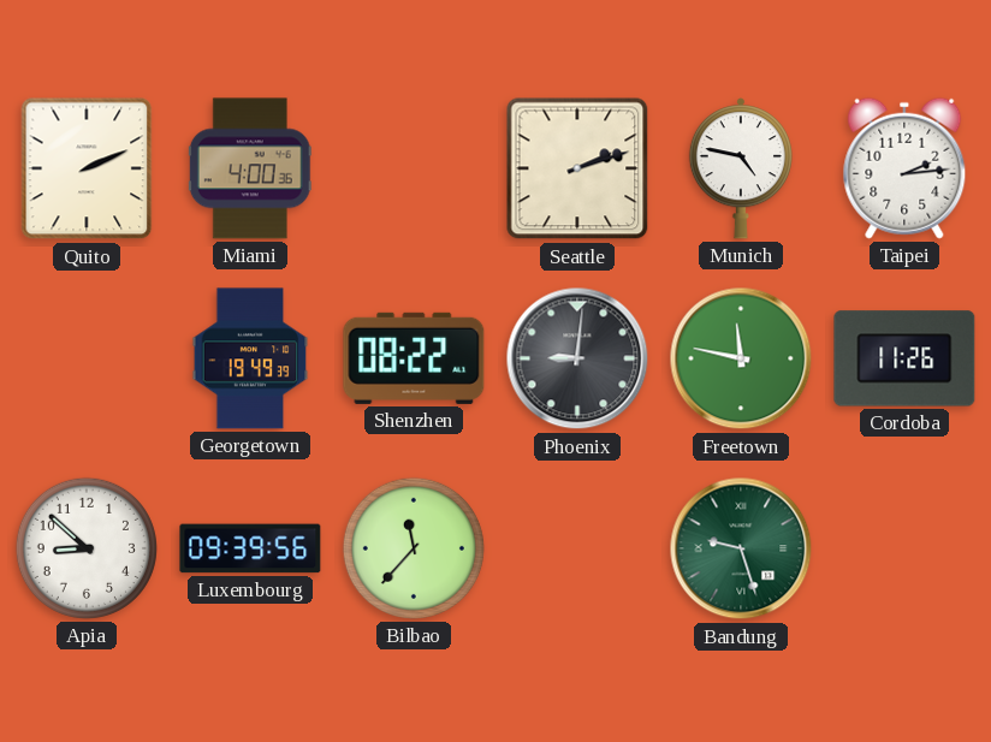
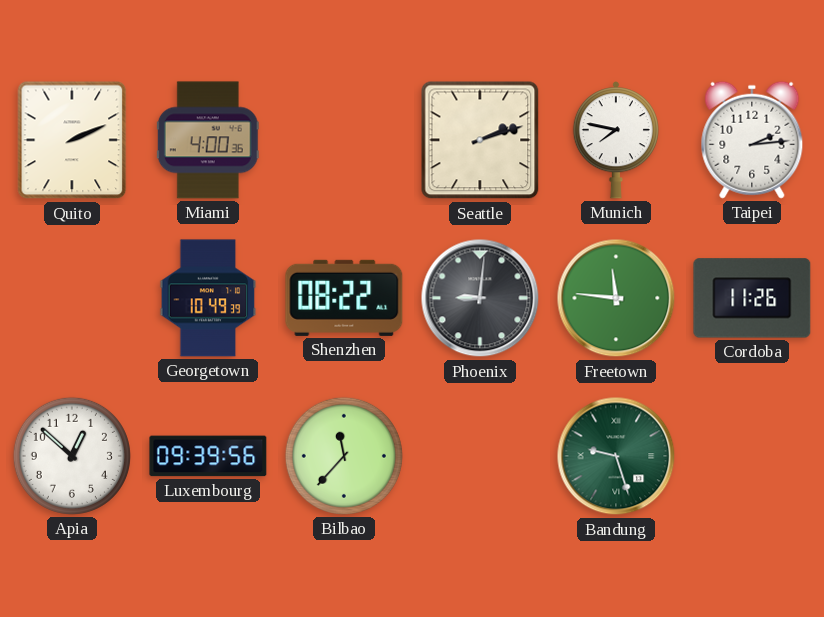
Munich: 4:47 -> 7:47 (616, 140)
Georgetown: 19:49 -> 10:49 (208, 298)
Freetown: 11:47 -> 11:46 (616, 298)
Apia: 8:52 -> 12:52 (72, 456)
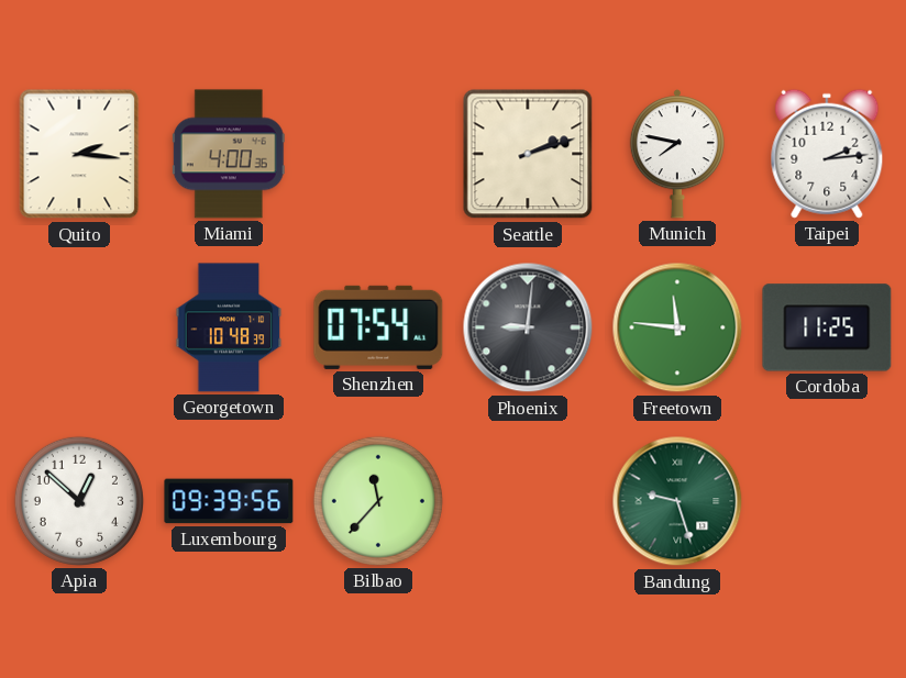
Quito: 2:11 -> 2:16 (79, 154)
Georgetown: 10:49 -> 10:48 (229, 327)
Shenzhen: 08:22 -> 07:54 (378, 327)
Cordoba: 11:26 -> 11:25 (827, 327)
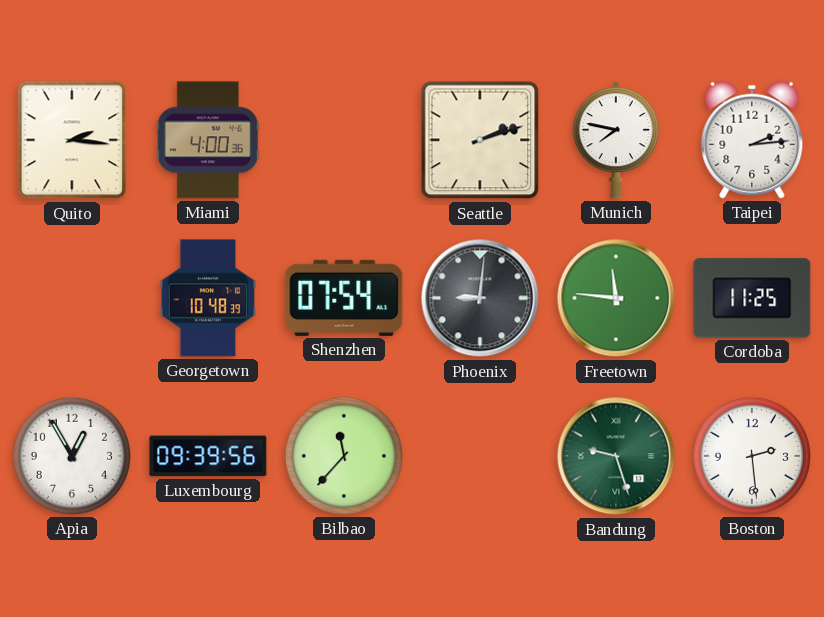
Apia: 12:52 -> 12:55 (72, 456)
Boston: none -> 2:29 (752, 456)
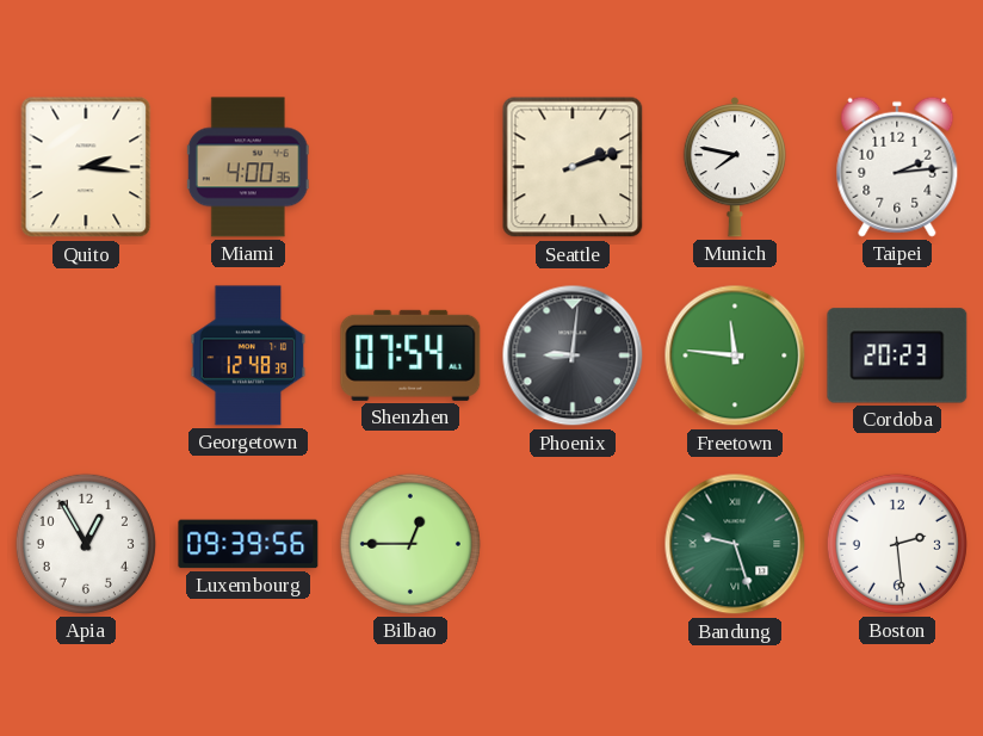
Georgetown: 10:48 -> 12:48 (248, 355)
Cordoba: 11:25 -> 20:23 (897, 355)
Bilbao: 11:37 -> 12:45 (410, 544)
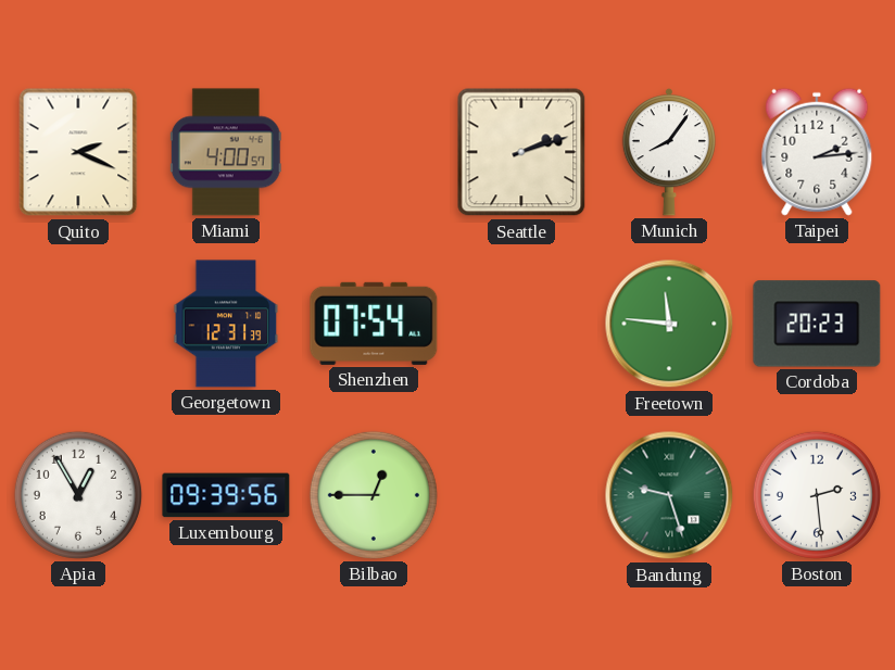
Quito: 2:16 -> 2:19 (78, 152)
Miami: 4:00:36 -> 4:00:57 (226, 152)
Munich: 7:47 -> 8:06 (669, 152)
Georgetown: 12:48 -> 12:31 (226, 324)
Phoenix: 9:01 -> none (573, 355)
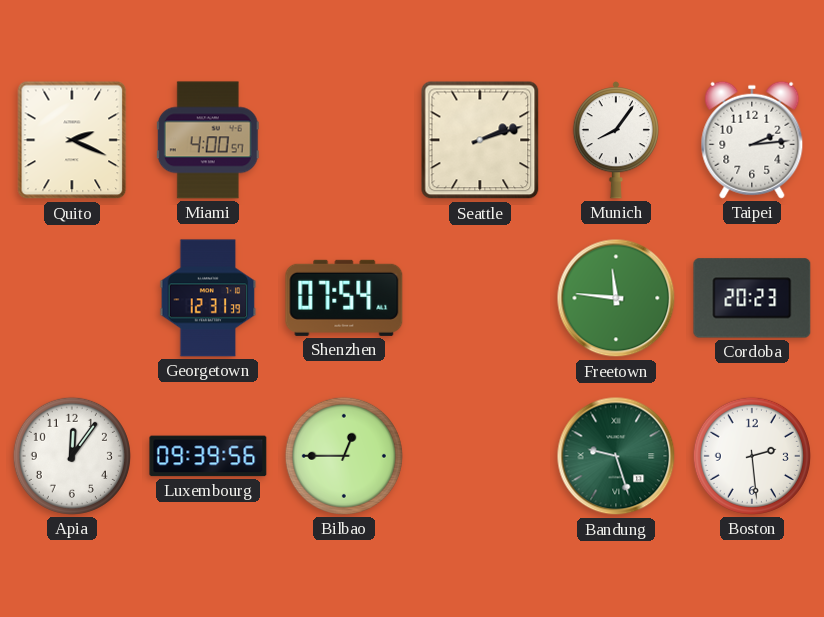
Apia: 12:55 -> 12:06 (72, 456)
